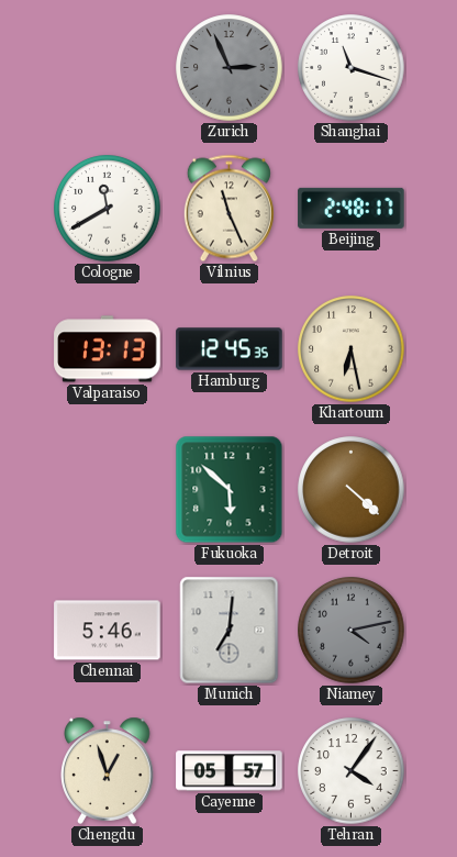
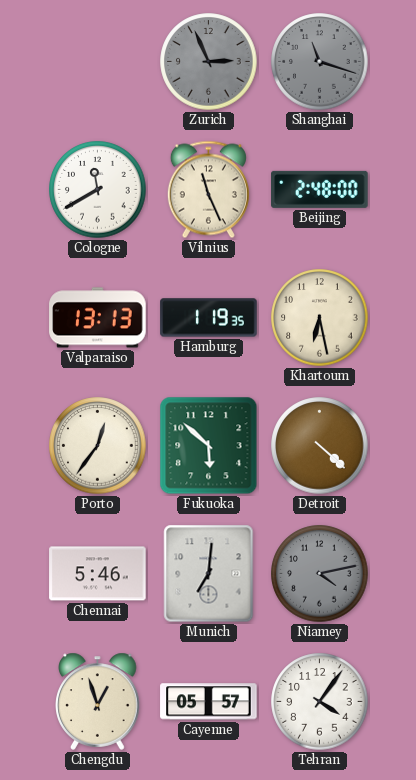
Shanghai dial: white -> grey (320, 62)
Beijing: 2:48:17 -> 2:48:00 (320, 189)
Hamburg: 12:45 -> 1:19 (209, 318)
Porto: none -> 12:36 (98, 446)
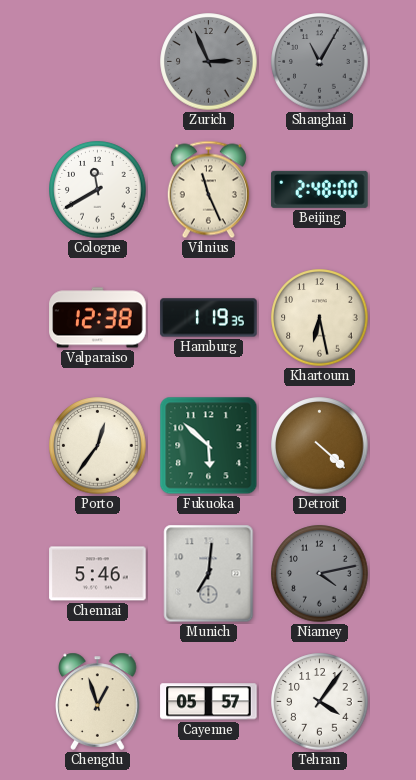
Shanghai: 11:18 -> 11:05 (320, 62)
Valparaiso: 13:13 -> 12:38 (98, 318)
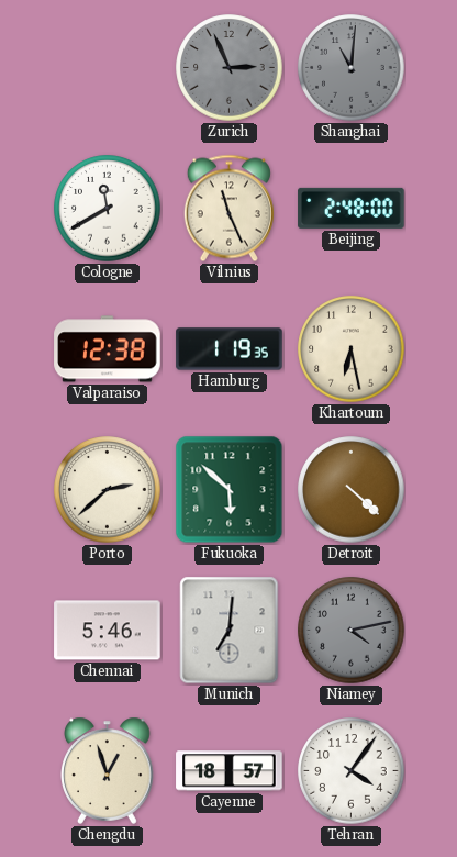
Shanghai: 11:05 -> 11:01 (352, 68)
Porto: 12:36 -> 2:38 (108, 490)
Cayenne: 05:57 -> 18:57 (230, 771)
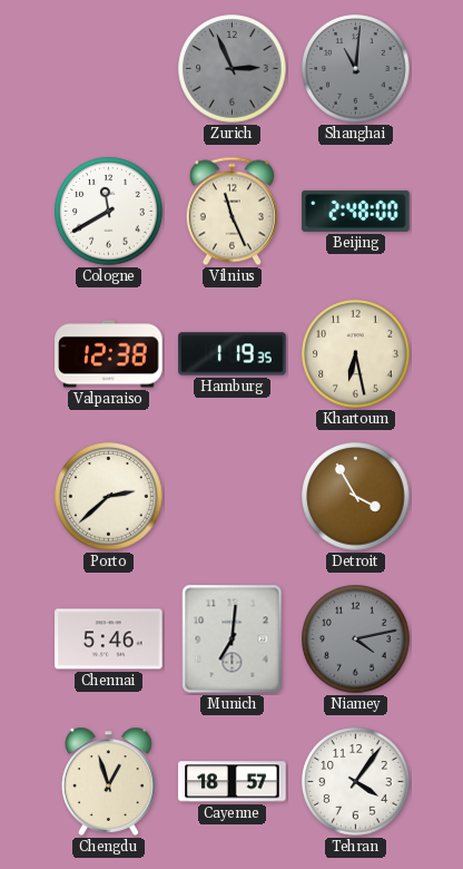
Fukuoka: 5:52 -> none (230, 490)
Detroit: 4:22 -> 3:55 (356, 497)
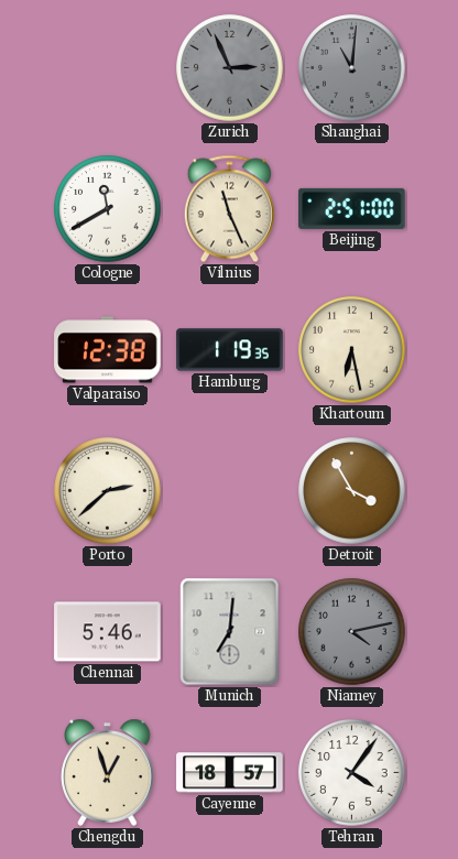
Beijing: 2:48 -> 2:51 (352, 208)
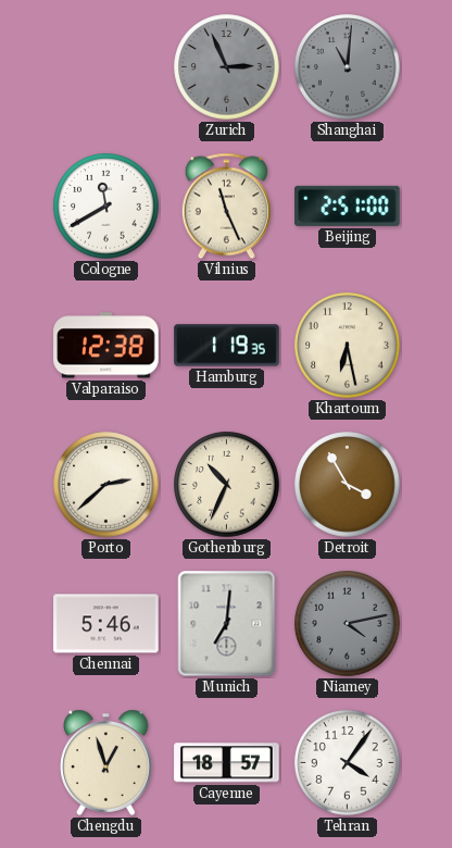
Gothenburg: none -> 10:34 (227, 485)
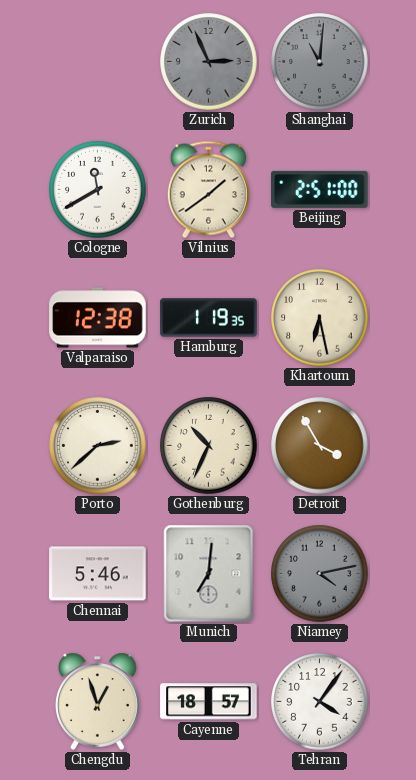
Vilnius: 11:26 -> 1:39 (208, 190)
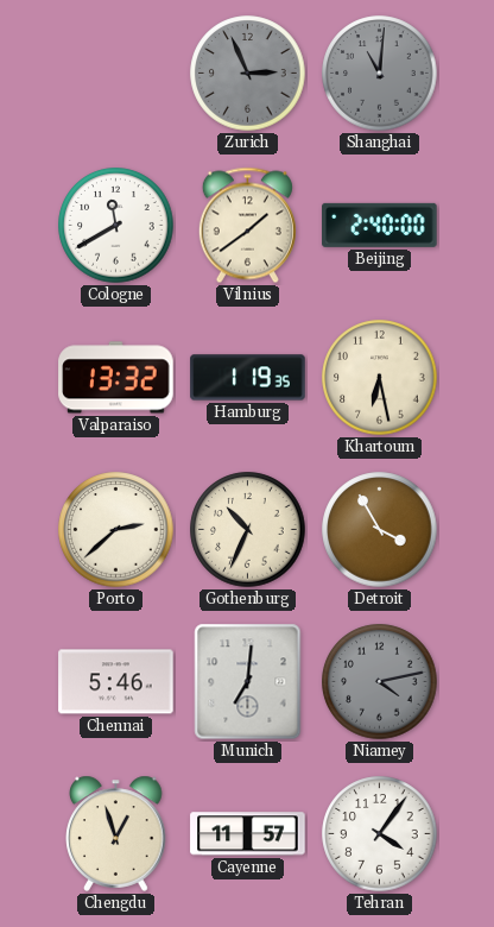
Beijing: 2:51 -> 2:40 (380, 225)
Valparaiso: 12:38 -> 13:32 (116, 378)
Cayenne: 18:57 -> 11:57 (248, 834)
